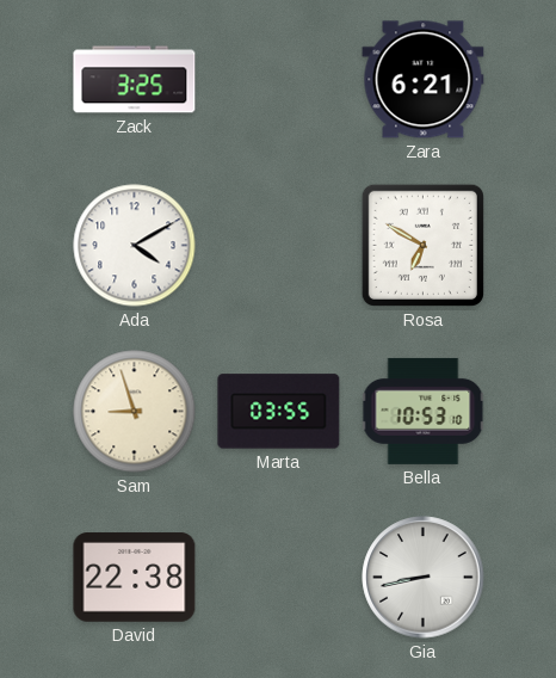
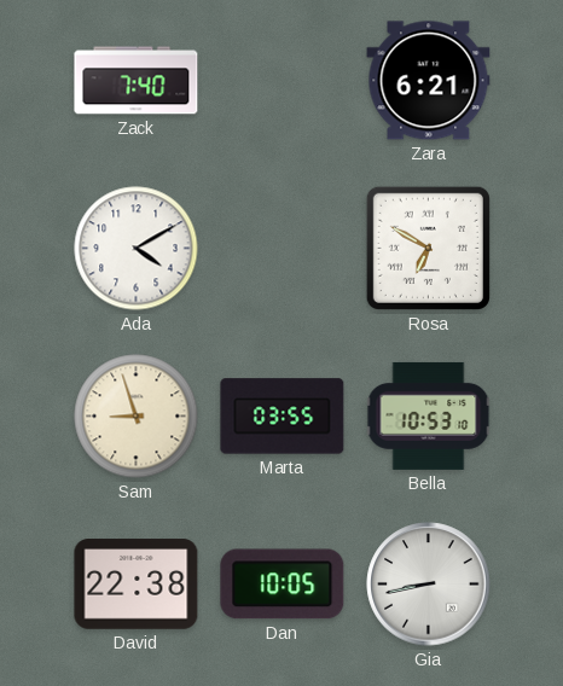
Zack: 3:25 -> 7:40 (137, 81)
Dan: none -> 10:05 (283, 585)
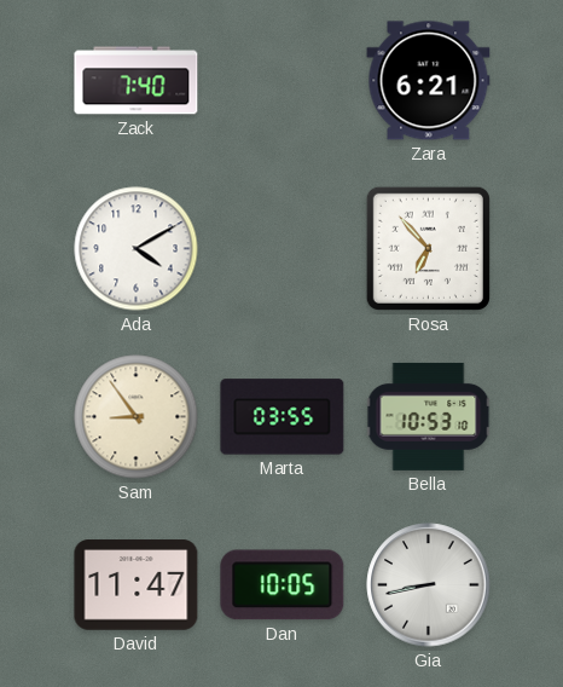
Rosa: 6:50 -> 6:53 (428, 248)
Sam: 8:57 -> 8:54 (137, 417)
David: 22:38 -> 11:47 (137, 585)
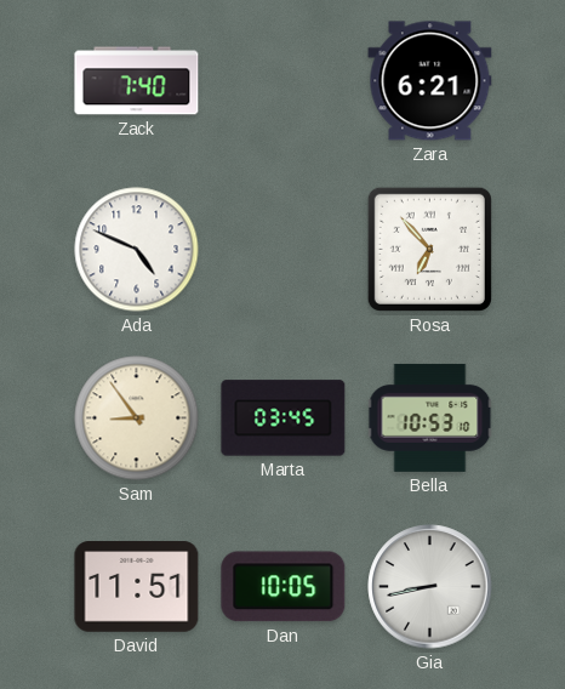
Ada: 4:10 -> 4:49 (137, 250)
Marta: 03:55 -> 03:45 (284, 418)
David: 11:47 -> 11:51 (137, 587)
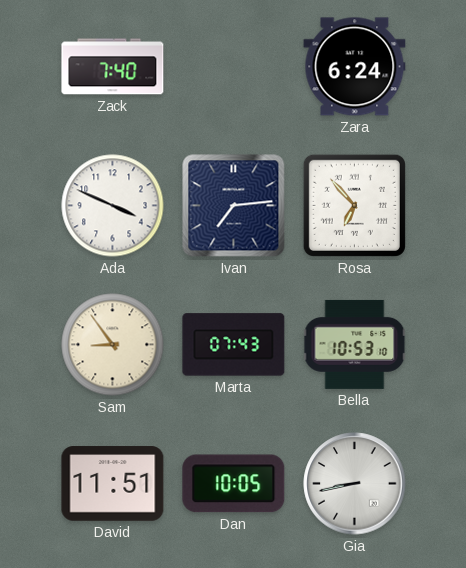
Zara: 6:21 -> 6:24 (355, 67)
Ada: 4:49 -> 3:49 (113, 206)
Ivan: none -> 7:14 (234, 206)
Marta: 03:45 -> 07:43 (234, 345)
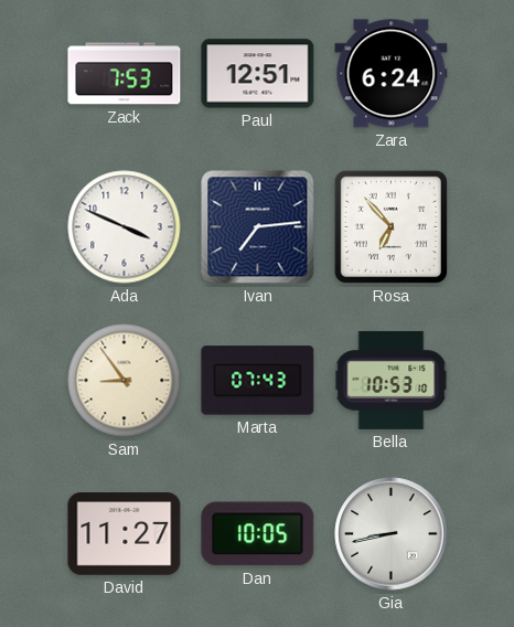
Zack: 7:40 -> 7:53 (125, 74)
Paul: none -> 12:51 (258, 74)
David: 11:51 -> 11:27 (125, 534)
